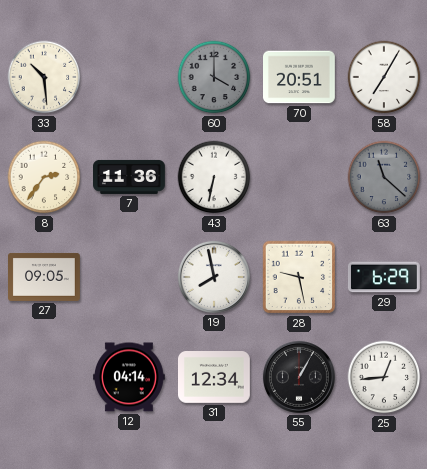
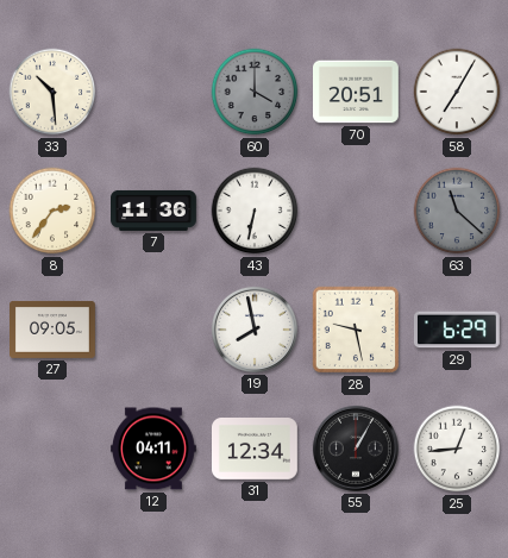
12: 04:14 -> 04:11 (153, 449)
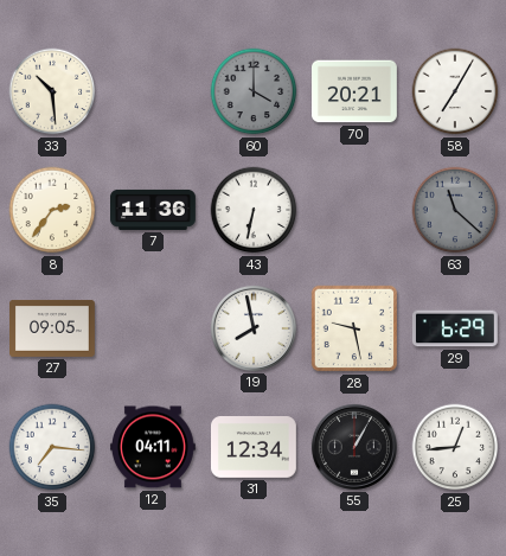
70: 20:51 -> 20:21 (356, 91)
35: none -> 7:16 (52, 447)
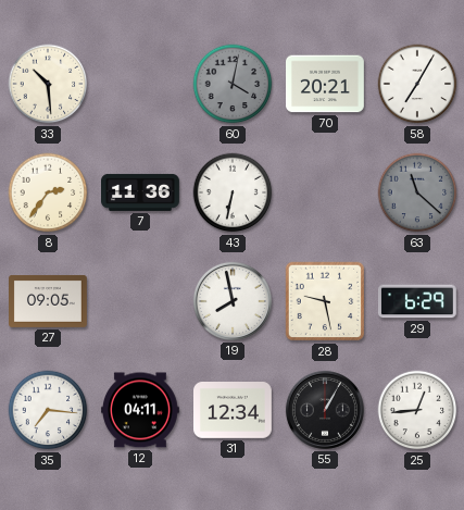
60: 4:00 -> 4:02 (233, 84)
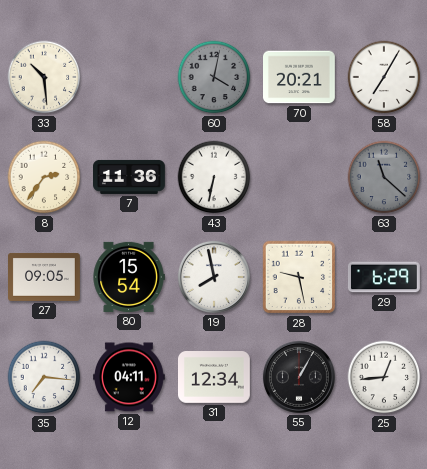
80: none -> 15:54 (129, 277)
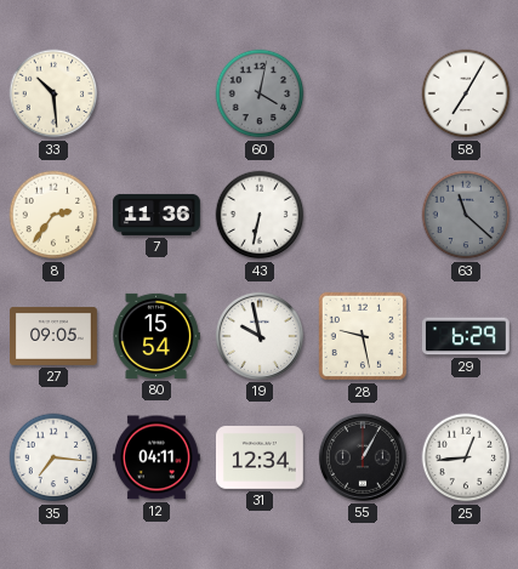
70: 20:21 -> none (300, 77)
19: 7:58 -> 9:58 (260, 336)
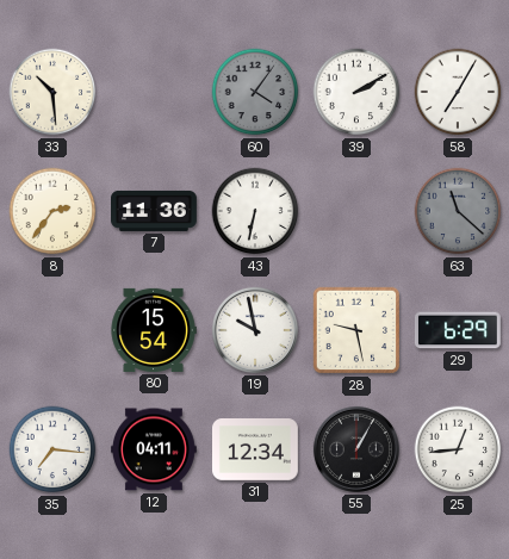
60: 4:02 -> 4:06 (255, 92)
39: none -> 2:10 (356, 92)
27: 09:05 -> none (55, 336)
